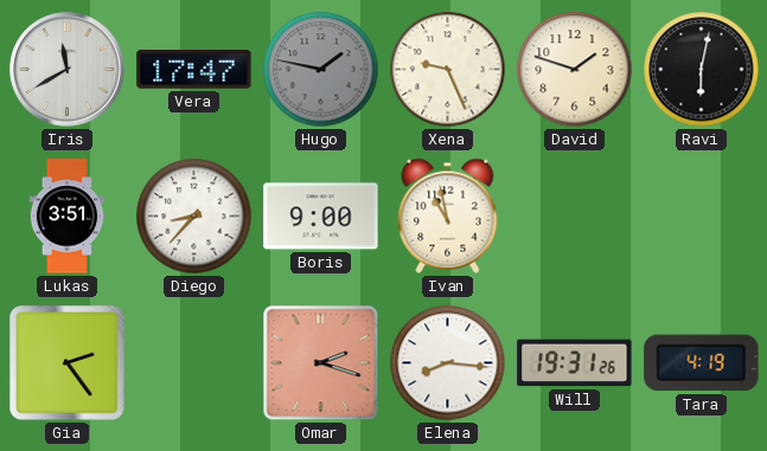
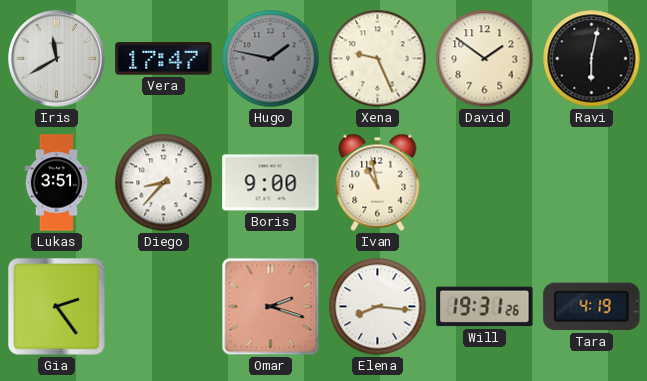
David: 1:48 -> 1:51 (485, 59)
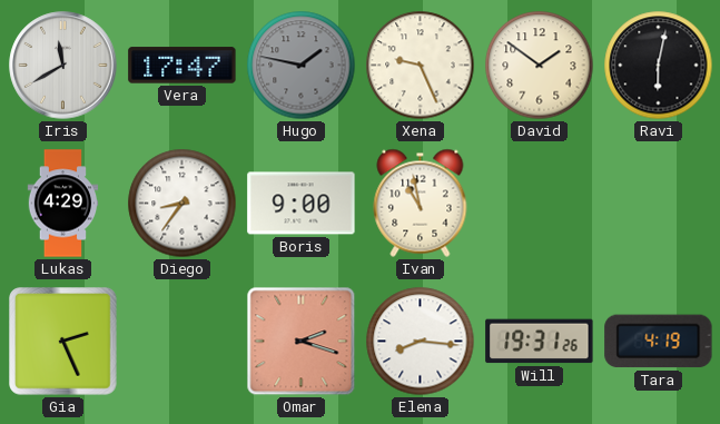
Lukas: 3:51 -> 4:29 (63, 204)
Diego: 8:37 -> 8:36 (183, 204)
Gia: 2:24 -> 2:26 (63, 342)
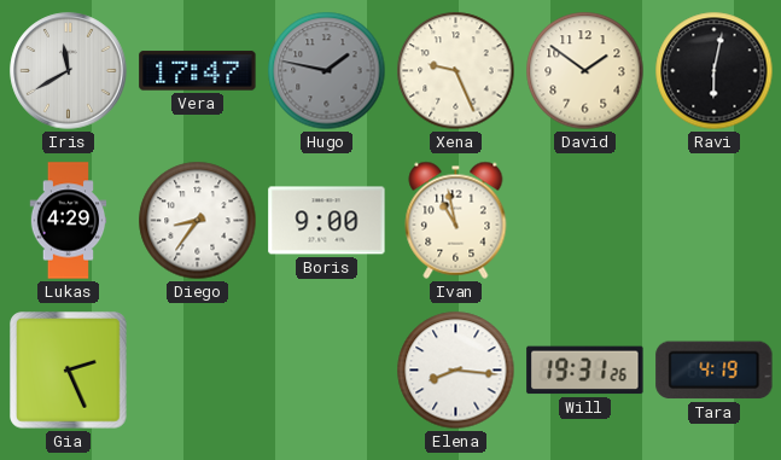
Omar: 2:18 -> none (302, 342)
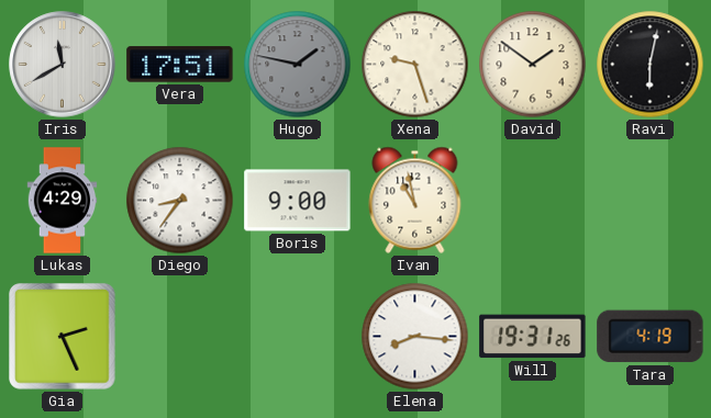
Vera: 17:47 -> 17:51 (180, 65)
Xena: 9:26 -> 9:27 (415, 65)
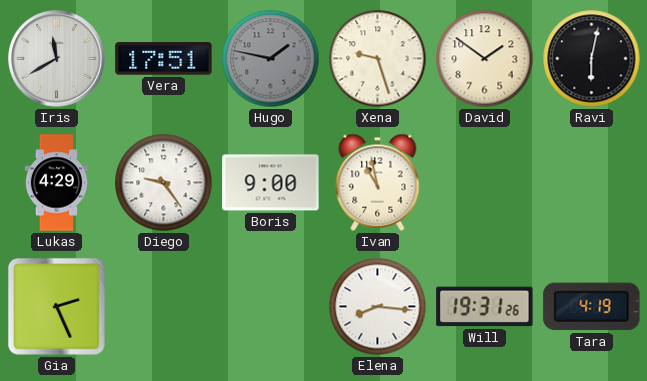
Diego: 8:36 -> 9:24 (164, 183)
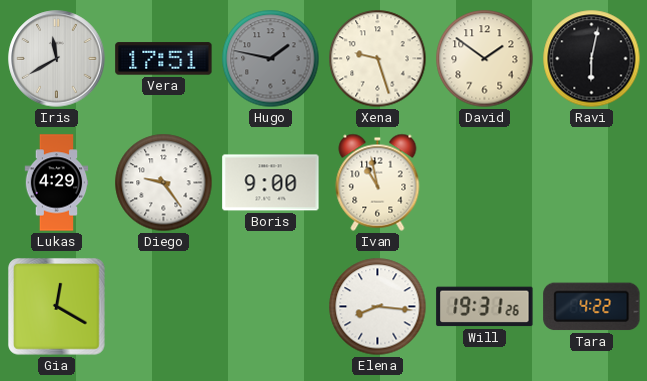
Gia: 2:26 -> 12:20 (57, 307)
Tara: 4:19 -> 4:22 (592, 307)
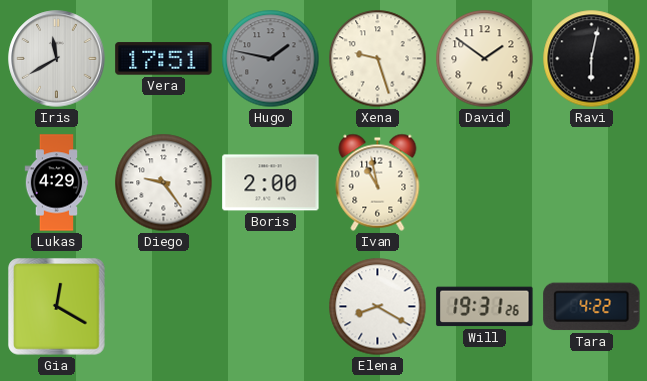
Boris: 9:00 -> 2:00 (271, 183)
Elena: 8:16 -> 8:20 (378, 307)
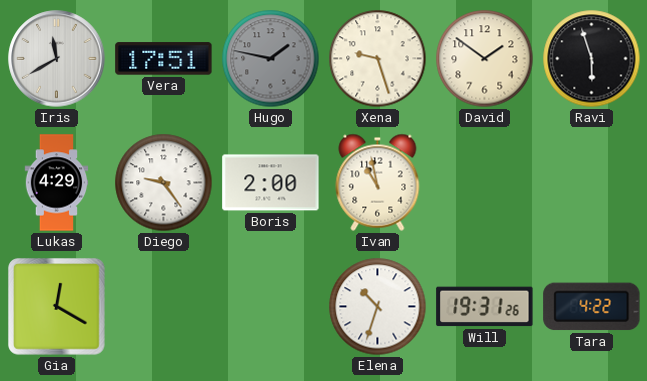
Ravi: 6:02 -> 5:57 (592, 59)
Elena: 8:20 -> 10:33 (378, 307)
